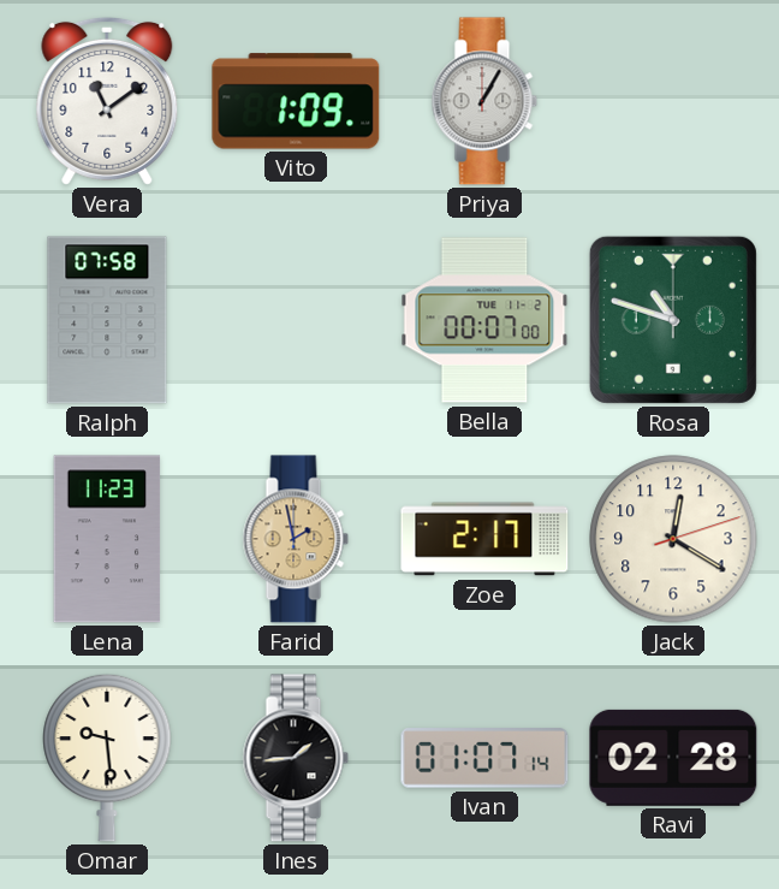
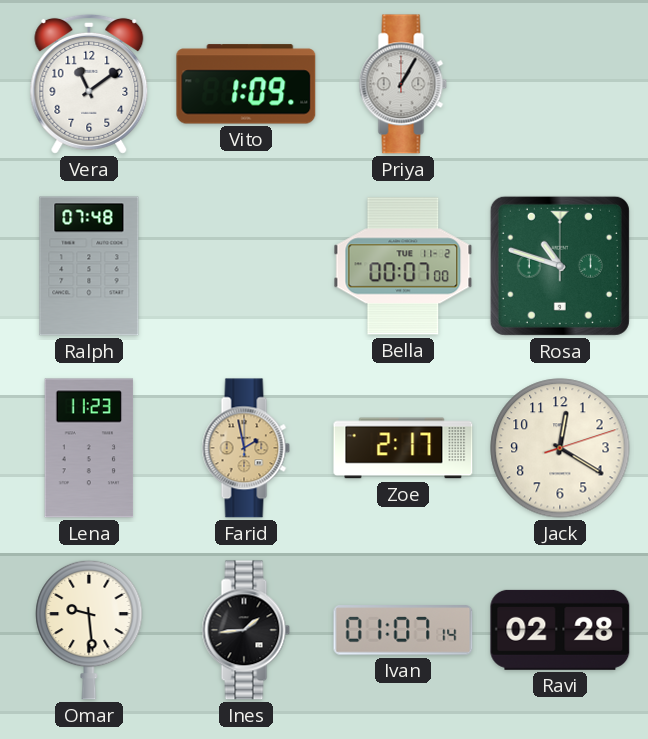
Ralph: 07:58 -> 07:48 (89, 266)
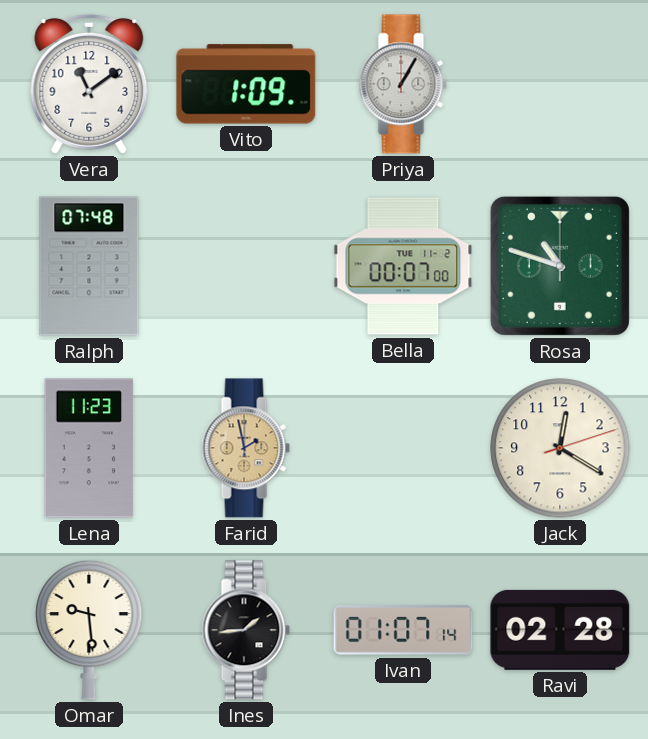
Zoe: 2:17 -> none (403, 448)
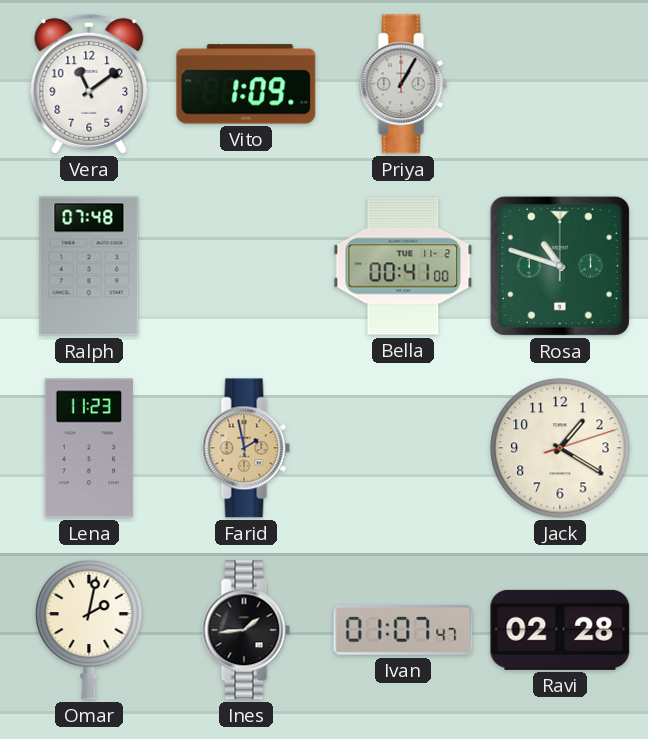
Bella: 00:07 -> 00:41 (403, 266)
Jack: 12:20 -> 1:20 (560, 448)
Omar: 9:29 -> 2:02 (89, 630)
Ivan: 01:07:14 -> 01:07:47 (403, 630)
